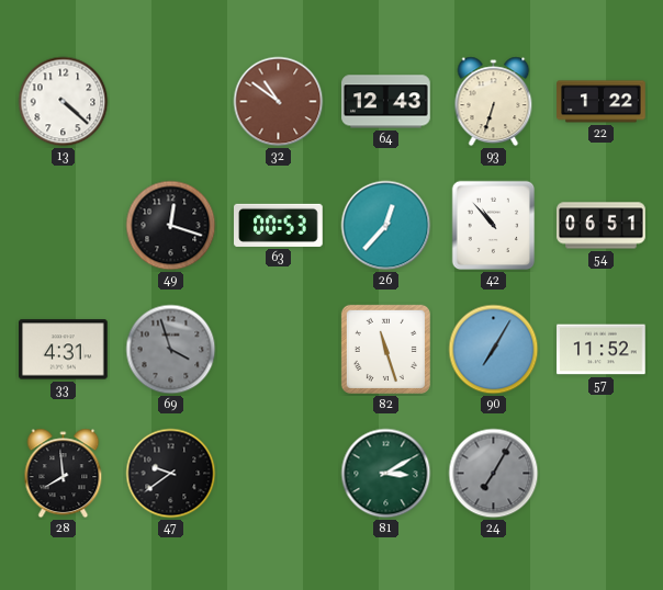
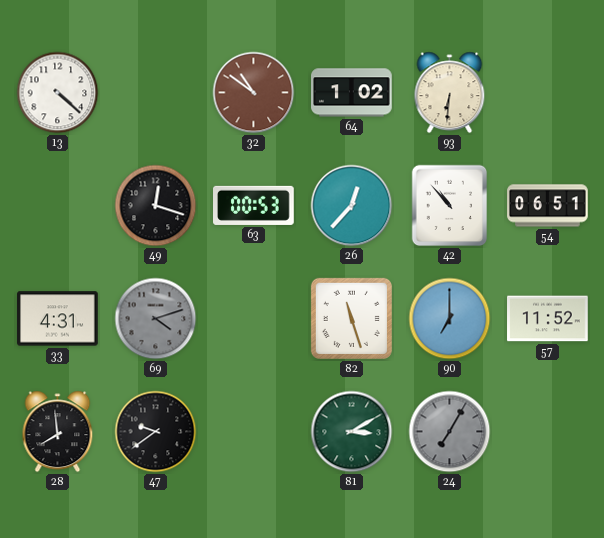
64: 12:43 -> 1:02 (352, 93)
93: 6:33 -> 6:31 (450, 93)
22: 1:22 -> none (602, 102)
69: 3:57 -> 4:12 (156, 319)
90: 7:05 -> 7:00 (450, 319)
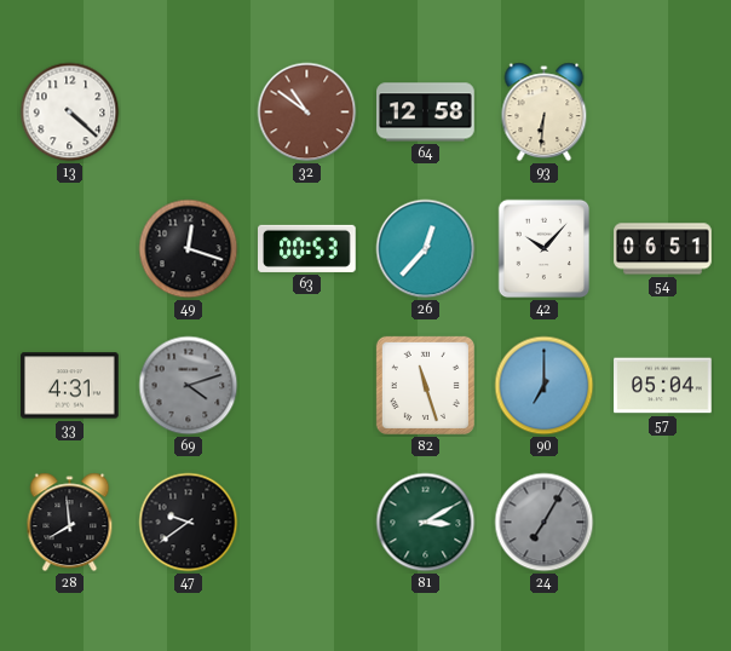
64: 1:02 -> 12:58 (426, 113)
42: 10:53 -> 10:07 (545, 249)
57: 11:52 -> 05:04 (663, 386)
